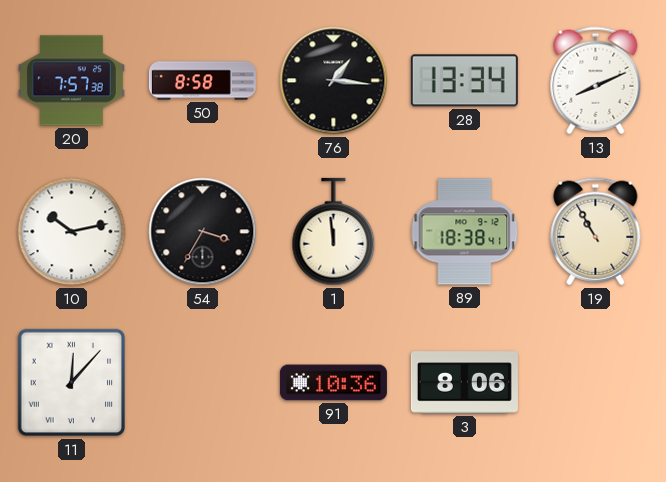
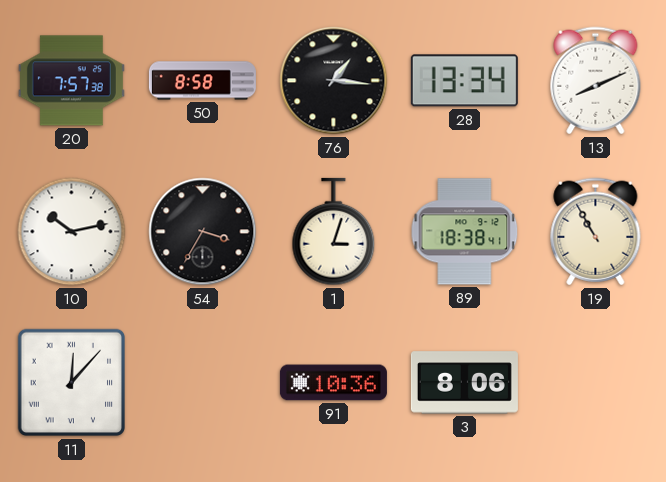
1: 11:59 -> 3:03 (334, 232)
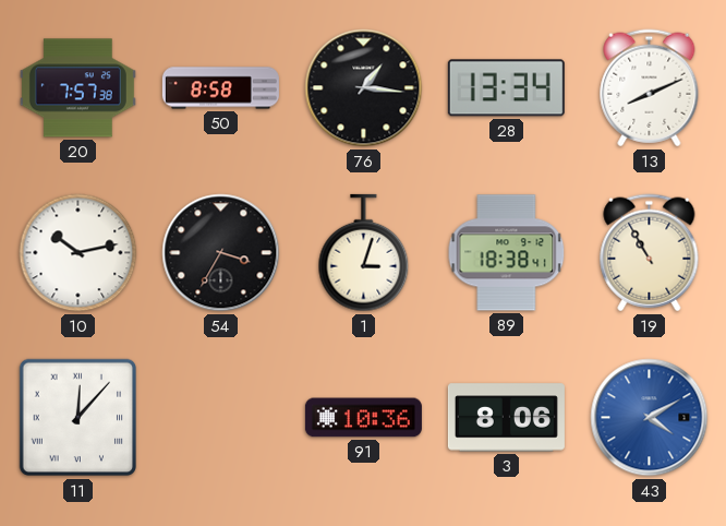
43: none -> 4:10 (650, 418)
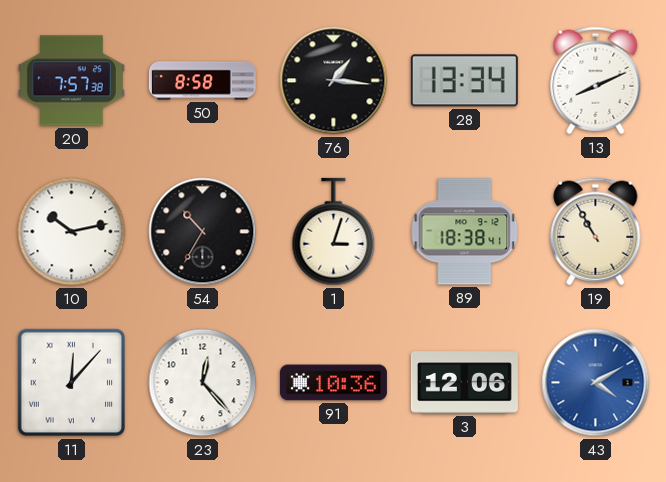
54: 3:35 -> 10:35 (203, 232)
23: none -> 12:23 (203, 383)
3: 8:06 -> 12:06 (464, 383)
